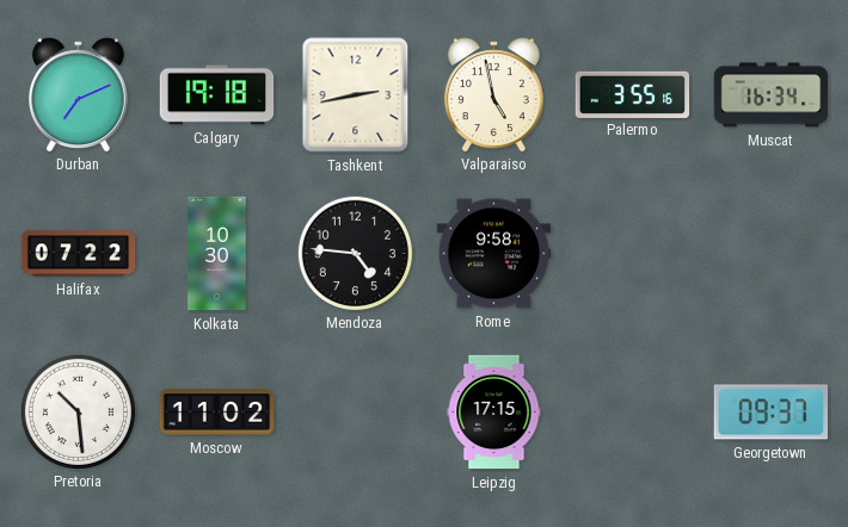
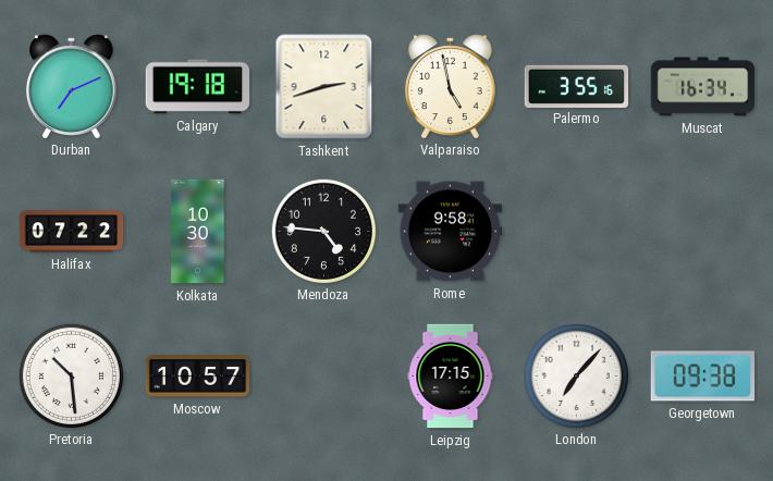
Tashkent: 2:43 -> 2:42 (324, 87)
Moscow: 11:02 -> 10:57 (198, 377)
London: none -> 7:07 (576, 375)
Georgetown: 09:37 -> 09:38 (703, 377)
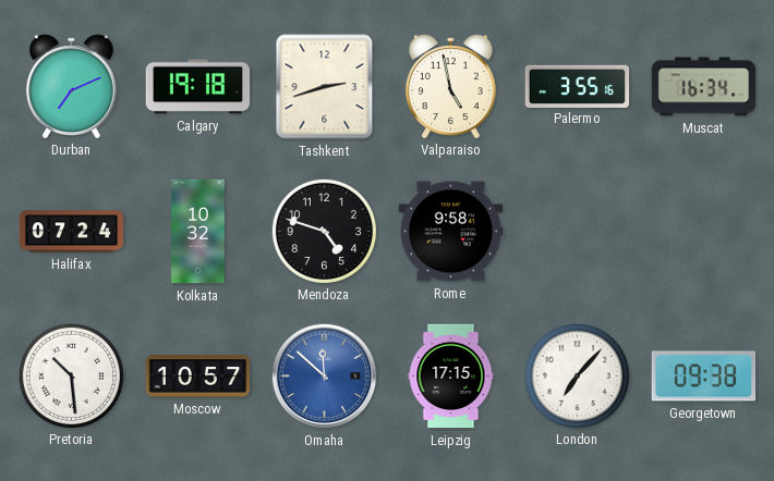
Halifax: 07:22 -> 07:24 (72, 232)
Kolkata: 10:30 -> 10:32 (198, 232)
Mendoza: 4:46 -> 4:48 (324, 231)
Omaha: none -> 11:52 (325, 377)
